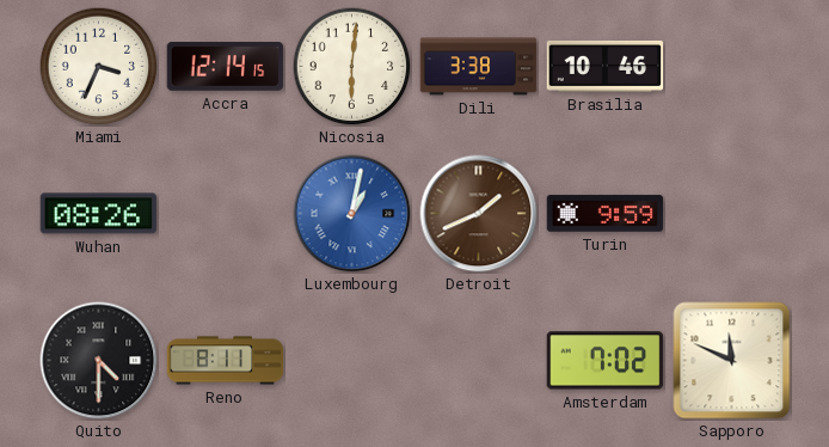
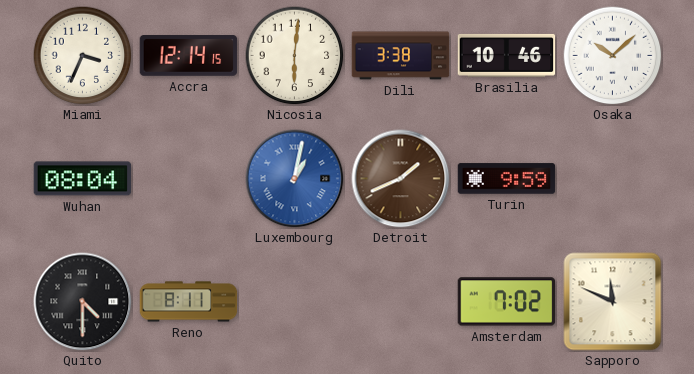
Osaka: none -> 10:08 (613, 56)
Wuhan: 08:26 -> 08:04 (83, 179)
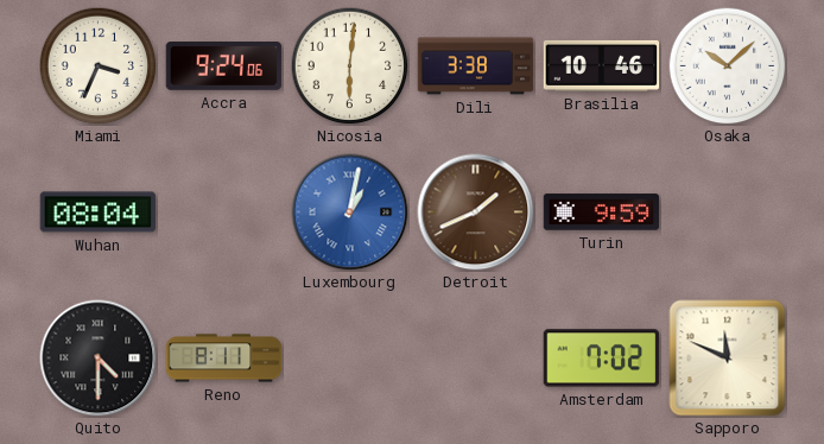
Accra: 12:14 -> 9:24 (224, 66)
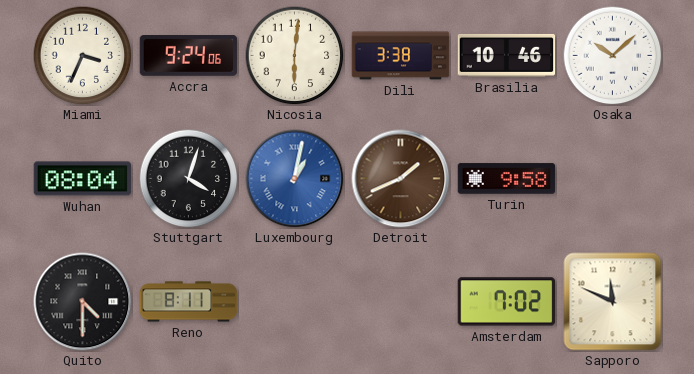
Stuttgart: none -> 4:03 (189, 179)
Turin: 9:59 -> 9:58 (507, 179)
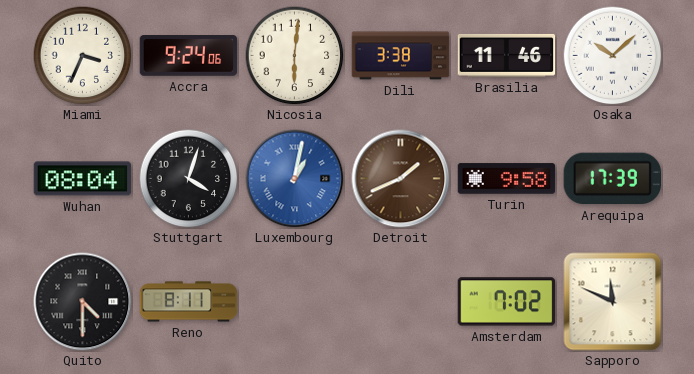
Brasilia: 10:46 -> 11:46 (507, 55)
Arequipa: none -> 17:39 (612, 179)
